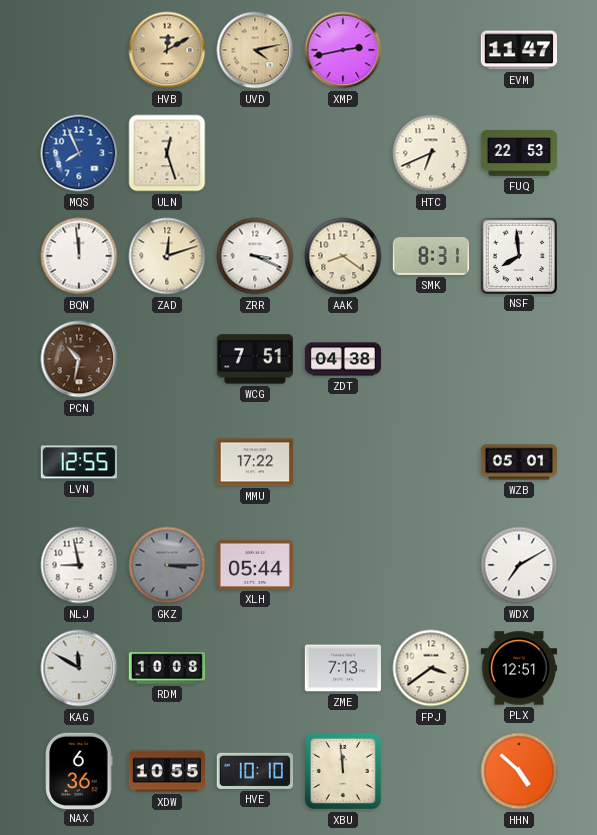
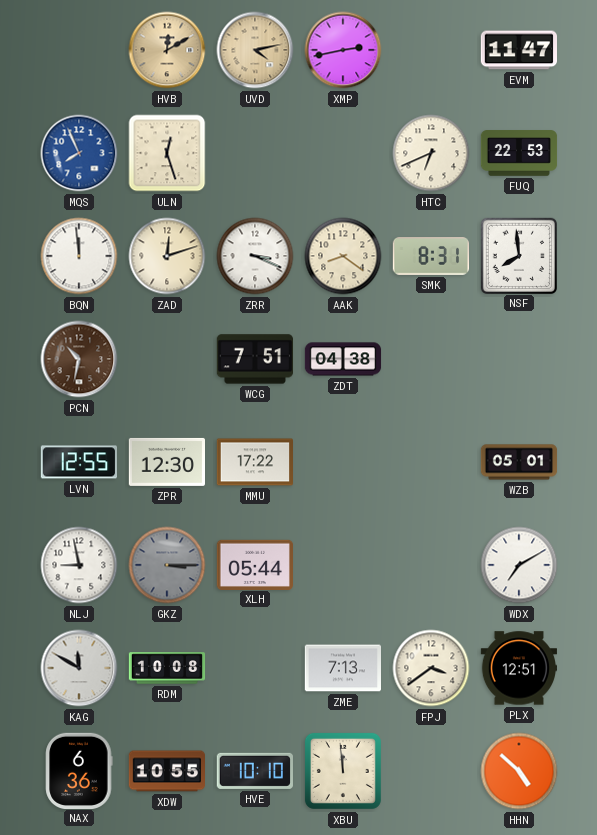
ZPR: none -> 12:30 (166, 462)
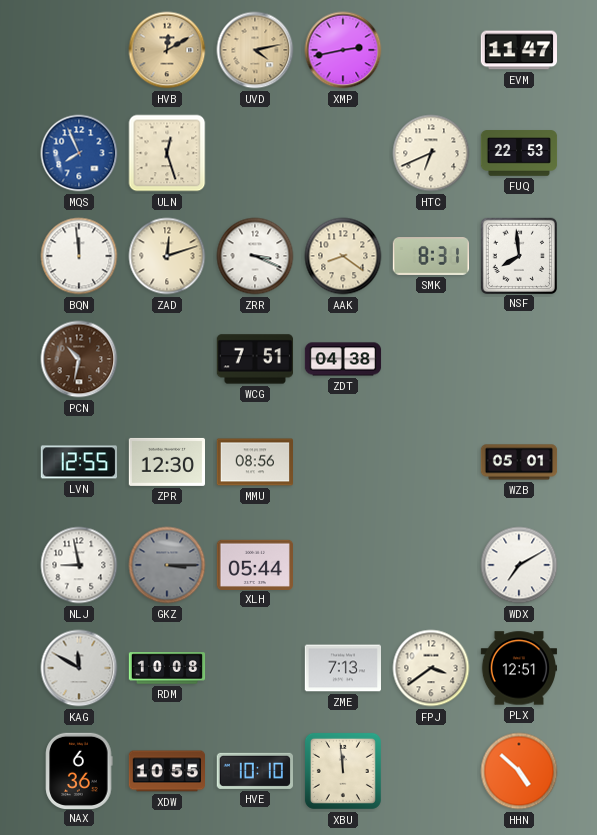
MMU: 17:22 -> 08:56 (254, 462)
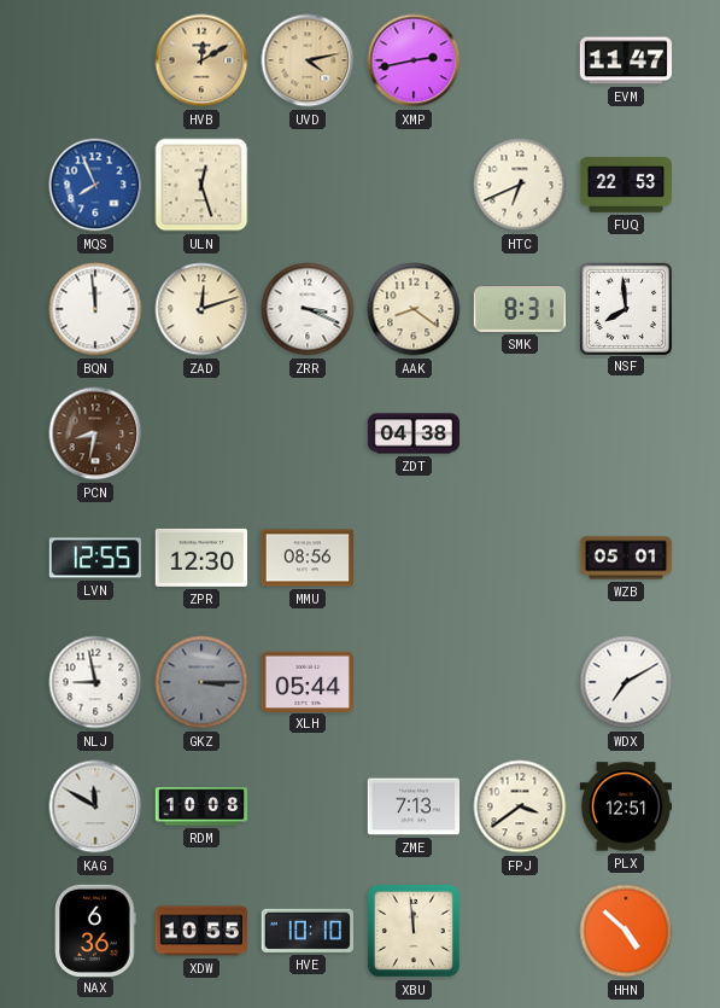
PCN: 10:32 -> 8:32 (95, 433)
WCG: 7:51 -> none (254, 359)
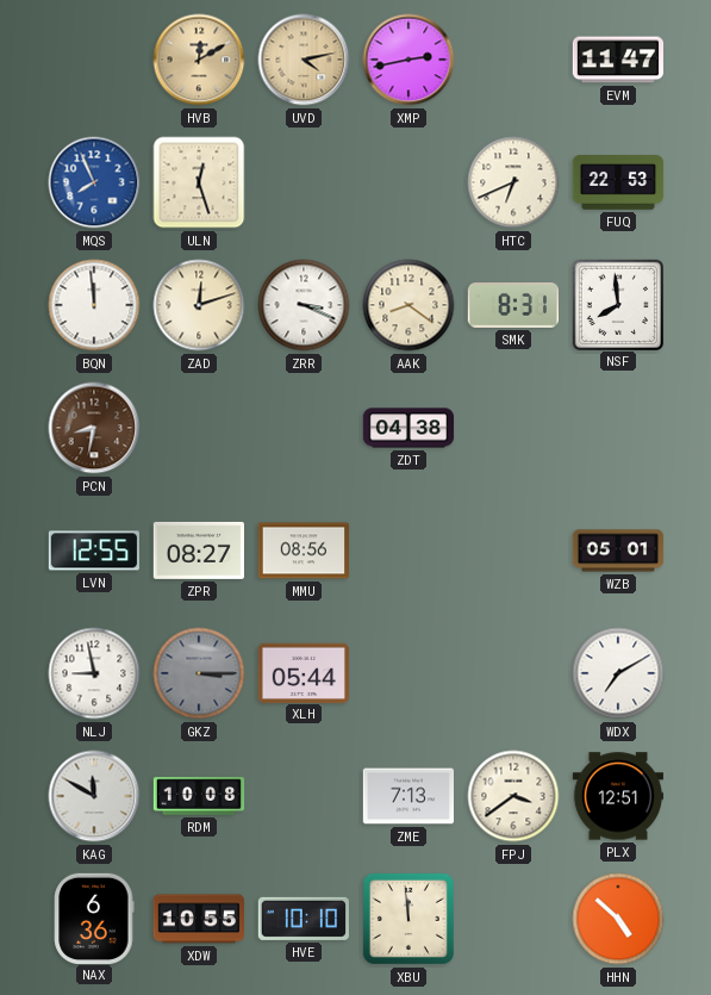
ZPR: 12:30 -> 08:27 (198, 551)
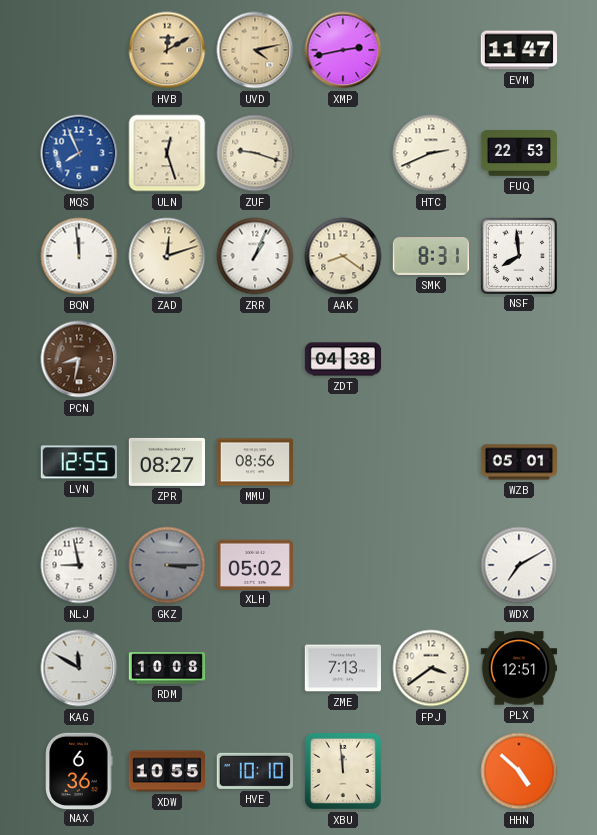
ZUF: none -> 9:18 (255, 153)
HTC: 6:41 -> 2:41 (431, 153)
ZRR: 3:19 -> 1:04 (255, 256)
XLH: 05:44 -> 05:02 (254, 564)
